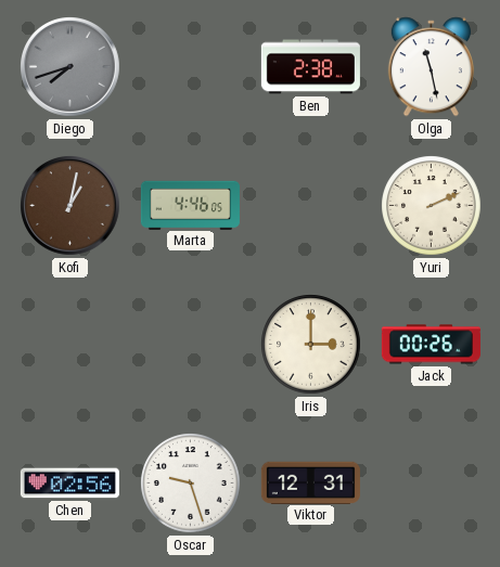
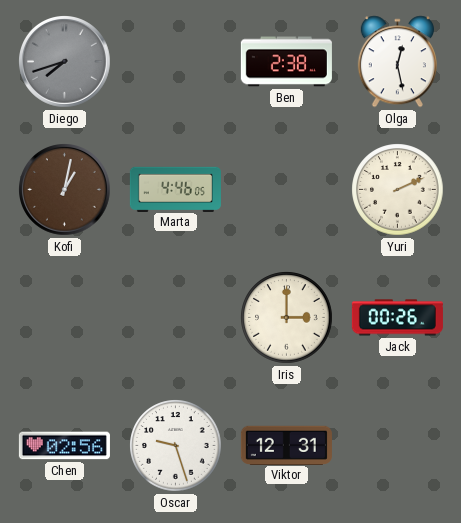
Olga: 11:28 -> 12:28 (397, 62)
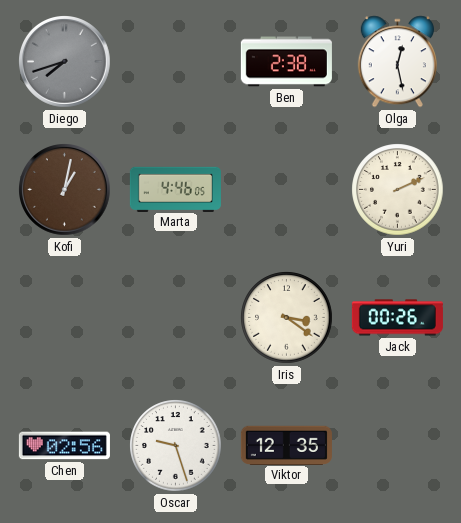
Iris: 3:00 -> 3:21 (287, 318)
Viktor: 12:31 -> 12:35 (286, 445)
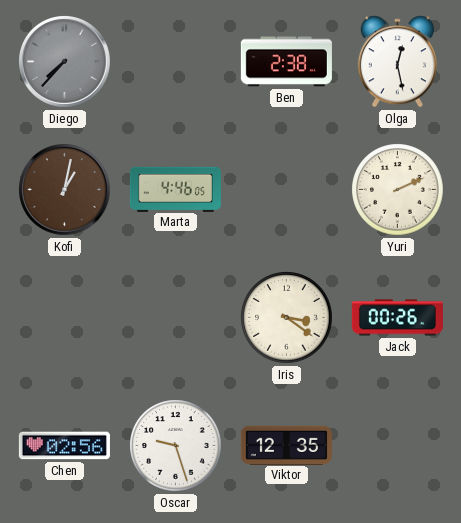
Diego: 7:42 -> 7:37 (65, 62)
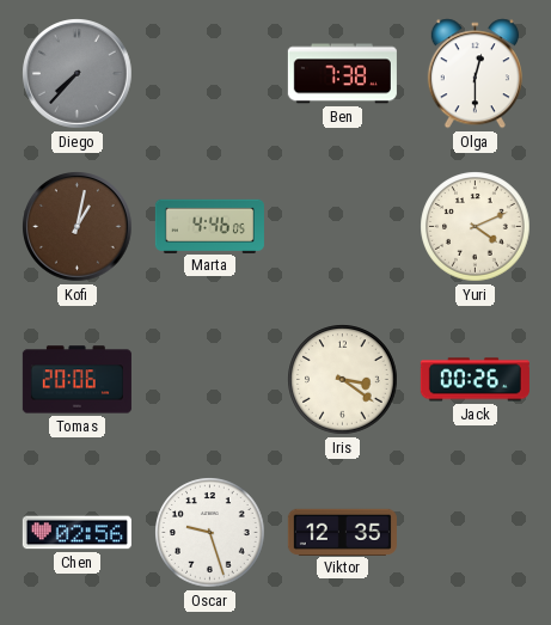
Ben: 2:38 -> 7:38 (342, 74)
Olga: 12:28 -> 12:30 (475, 74)
Yuri: 2:11 -> 4:11 (476, 227)
Tomas: none -> 20:06 (76, 380)
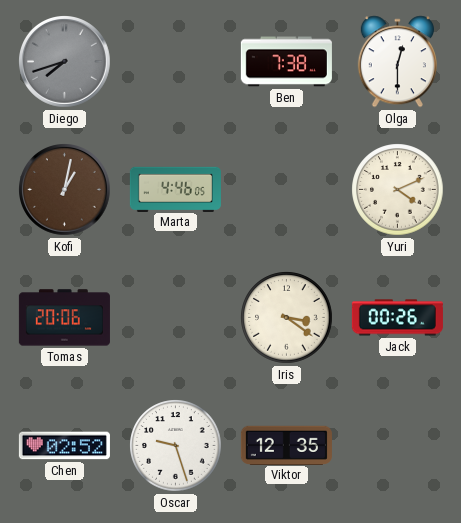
Diego: 7:37 -> 7:42 (65, 62)
Chen: 02:56 -> 02:52 (64, 446)
